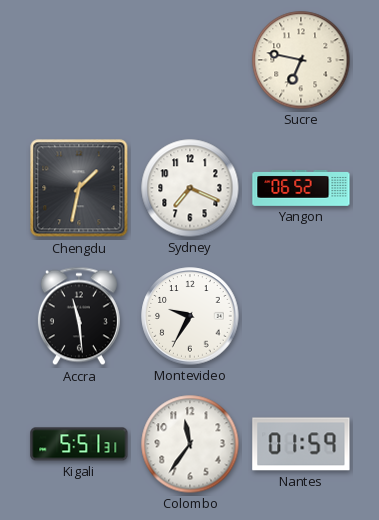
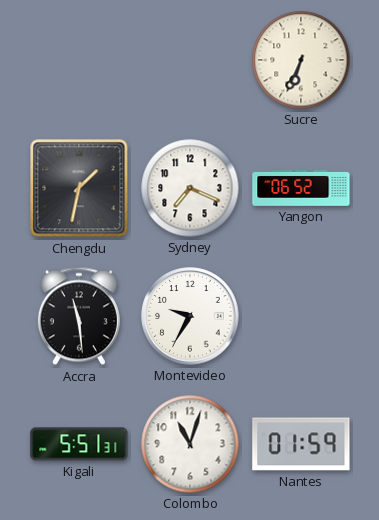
Sucre: 6:47 -> 6:34 (301, 60)
Colombo: 11:36 -> 11:03 (190, 444)
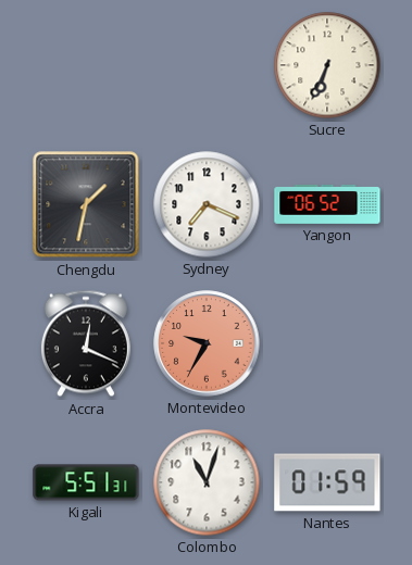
Accra: 11:29 -> 12:19 (86, 343)
Montevideo dial: white -> salmon (207, 343)
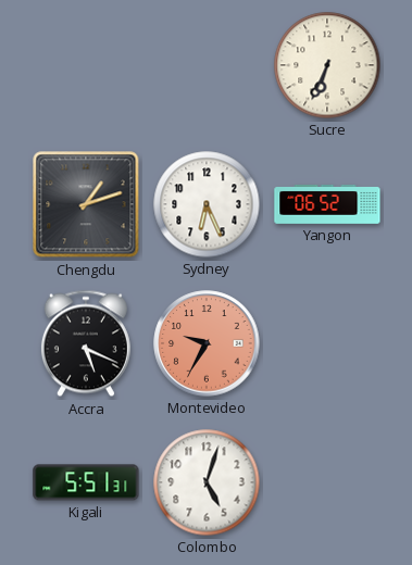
Chengdu: 1:32 -> 1:12 (86, 204)
Sydney: 7:19 -> 6:26 (207, 204)
Accra: 12:19 -> 5:19 (86, 343)
Colombo: 11:03 -> 5:03 (207, 482)
Nantes: 01:59 -> none (327, 482)
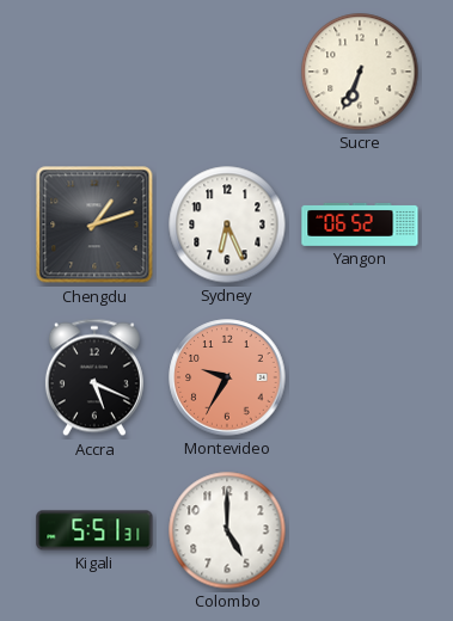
Colombo: 5:03 -> 5:00 (227, 530)
